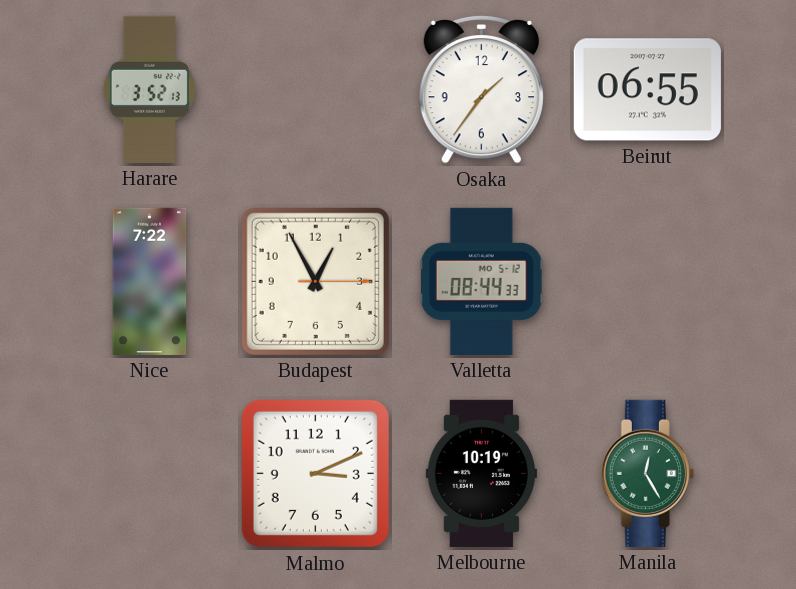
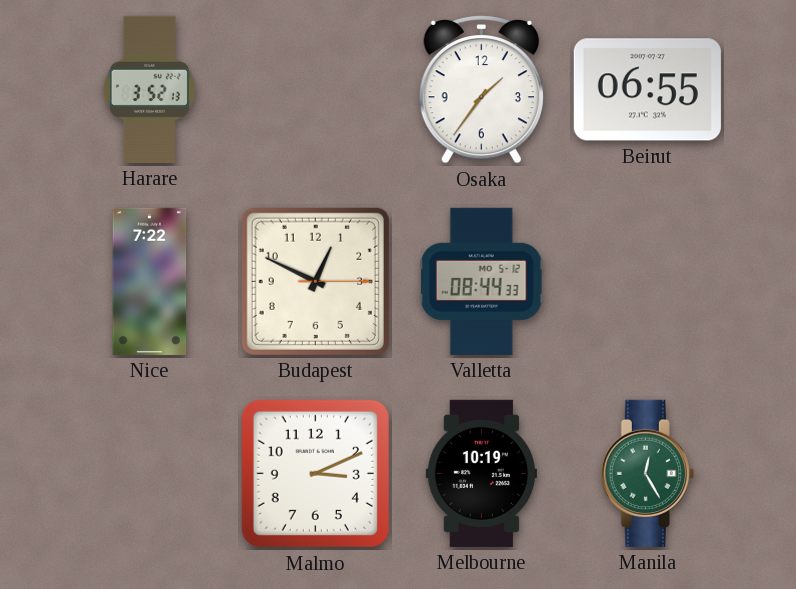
Budapest: 12:55 -> 12:49 (315, 281)
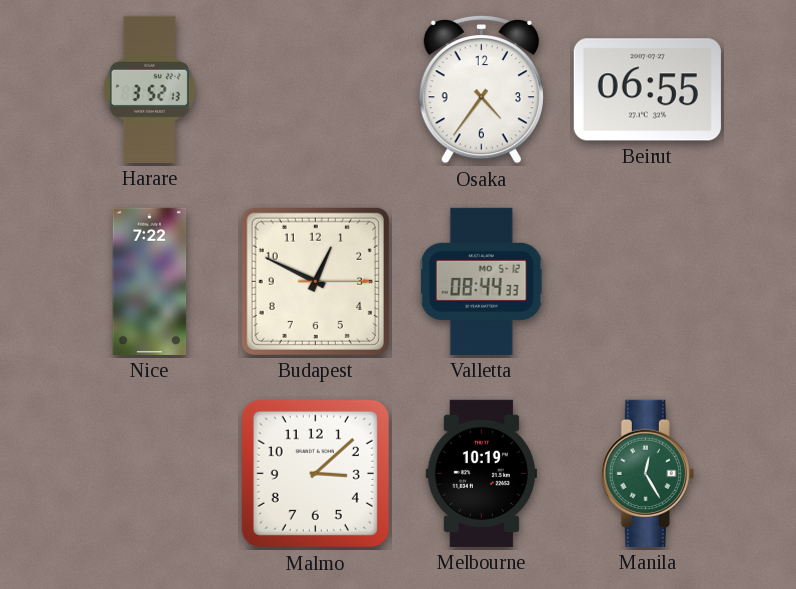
Osaka: 1:36 -> 4:36 (481, 89)
Malmo: 3:11 -> 3:08 (315, 473)
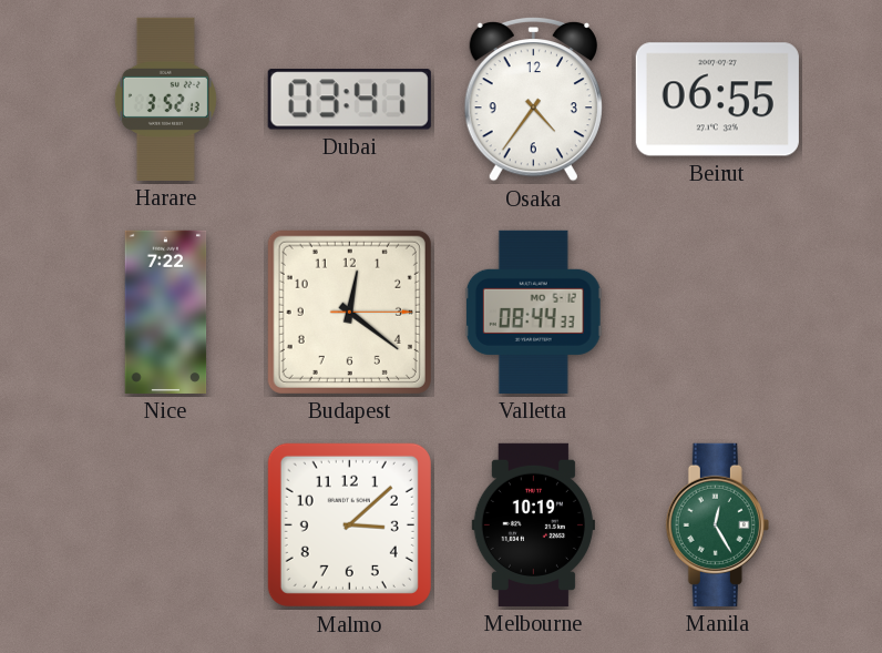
Dubai: none -> 03:41 (349, 100)
Budapest: 12:49 -> 12:21 (349, 312)
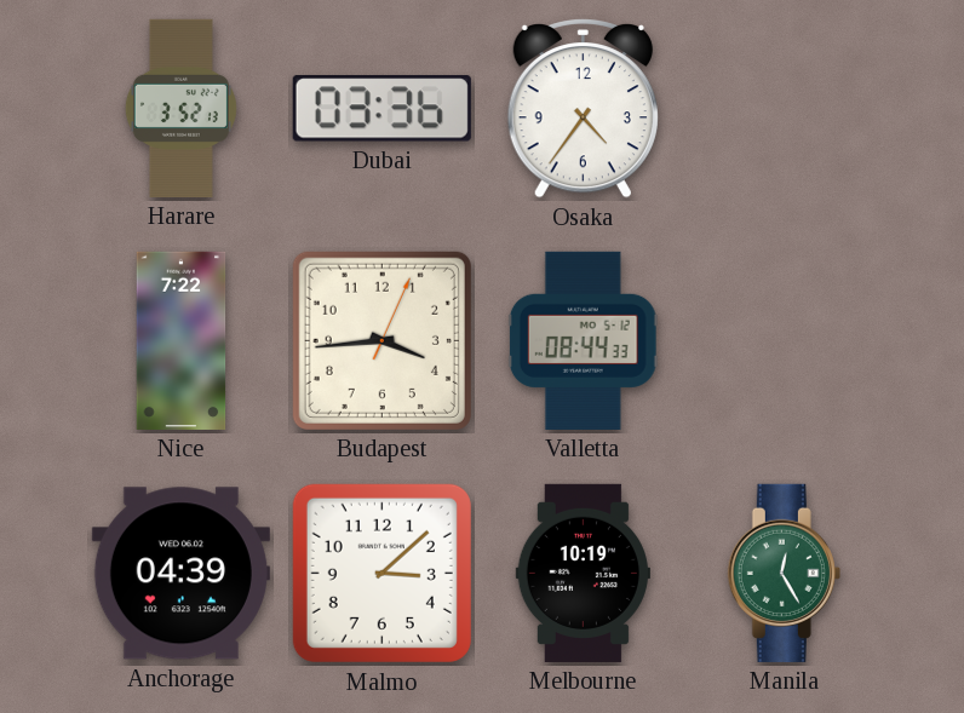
Dubai: 03:41 -> 03:36 (381, 109)
Beirut: 06:55 -> none (717, 100)
Budapest: 12:21 -> 3:44 (381, 340)
Anchorage: none -> 04:39 (180, 574)
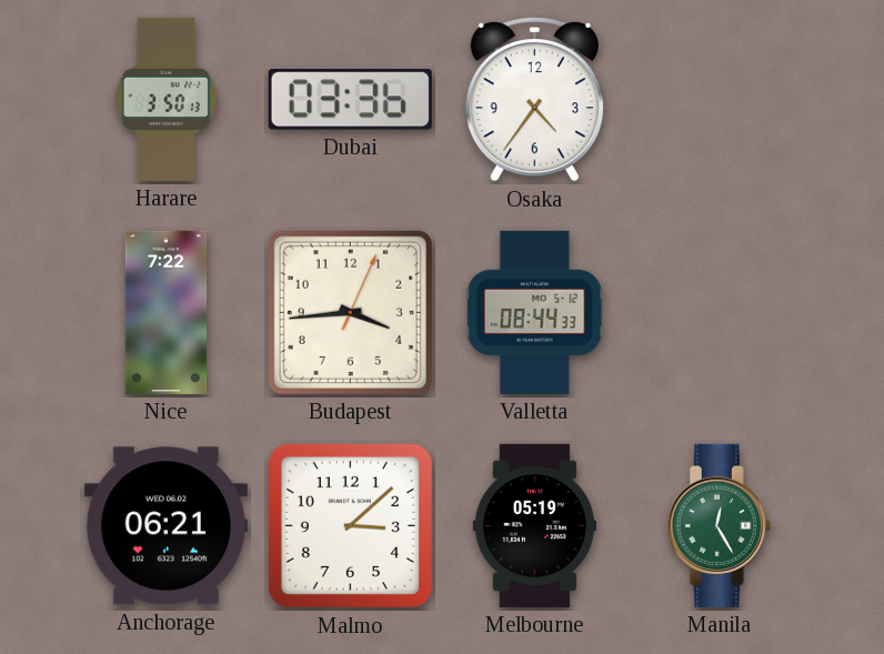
Harare: 3:52 -> 3:50 (165, 99)
Anchorage: 04:39 -> 06:21 (165, 526)
Melbourne: 10:19 -> 05:19 (534, 525)
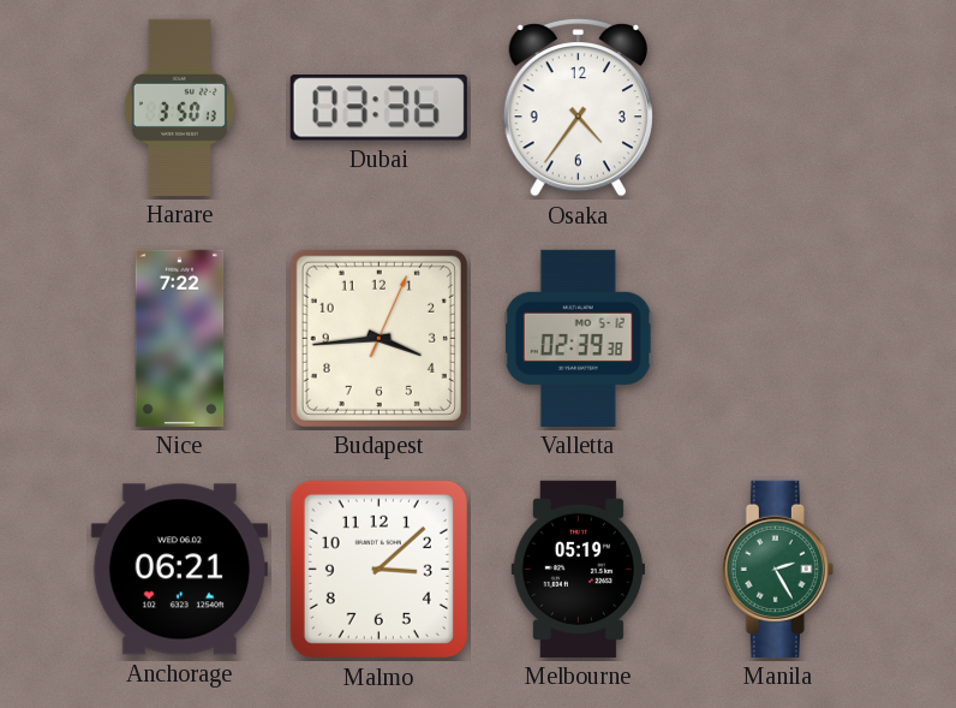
Valletta: 08:44 -> 02:39 (578, 338)
Manila: 12:25 -> 2:25 (777, 569)
